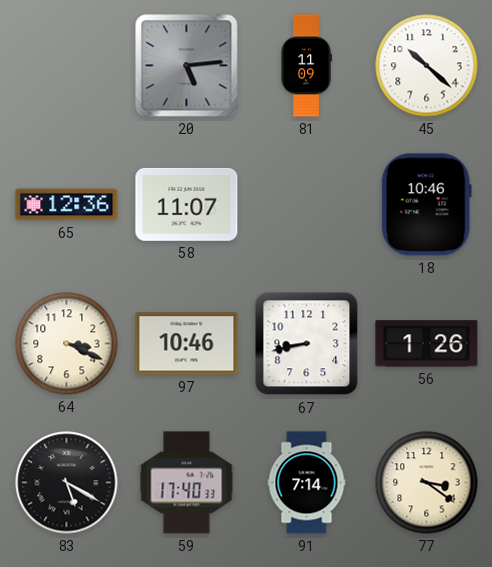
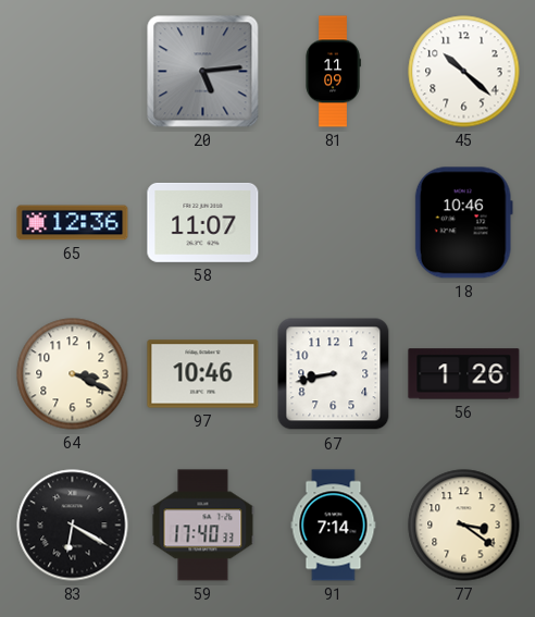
83: 5:20 -> 6:20 (73, 526)
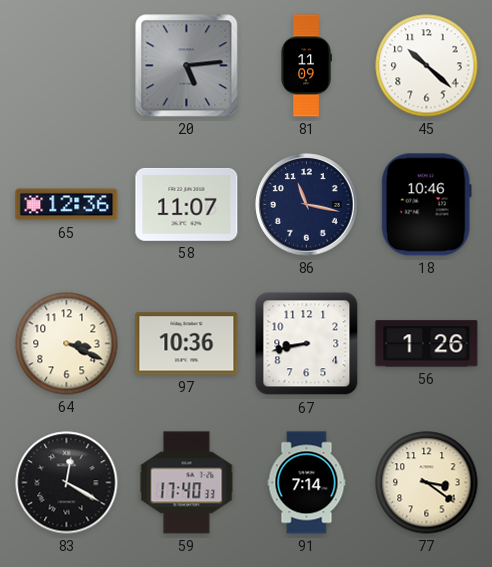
86: none -> 11:17 (307, 205)
97: 10:46 -> 10:36 (187, 344)
83: 6:20 -> 12:20 (67, 483)
